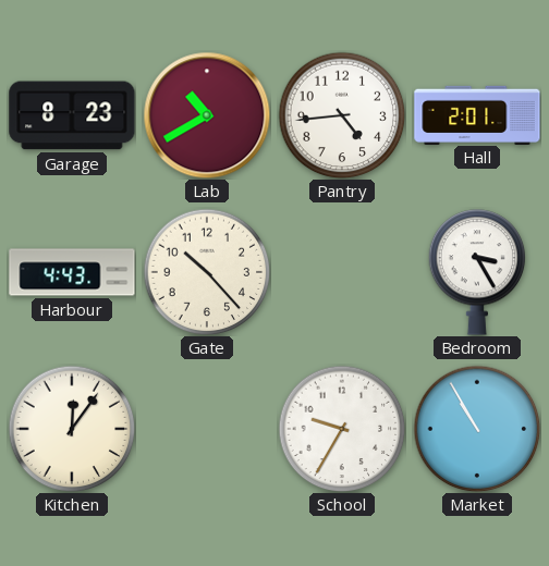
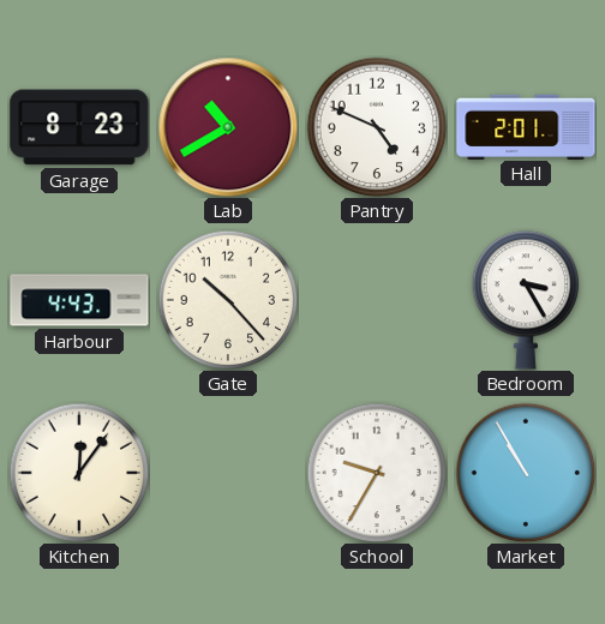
Pantry: 4:44 -> 4:49 (377, 127)
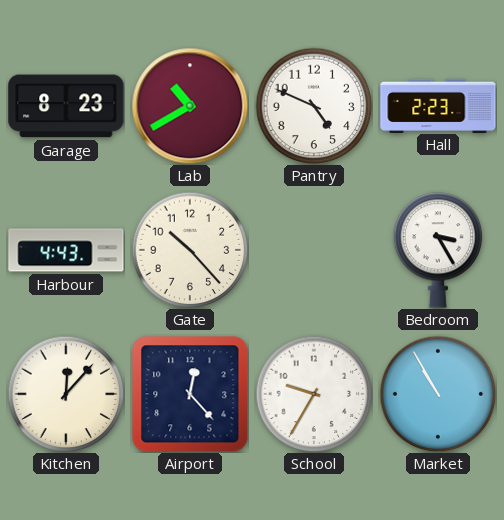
Hall: 2:01 -> 2:23 (438, 105)
Kitchen: 12:06 -> 12:07 (66, 394)
Airport: none -> 12:23 (190, 394)
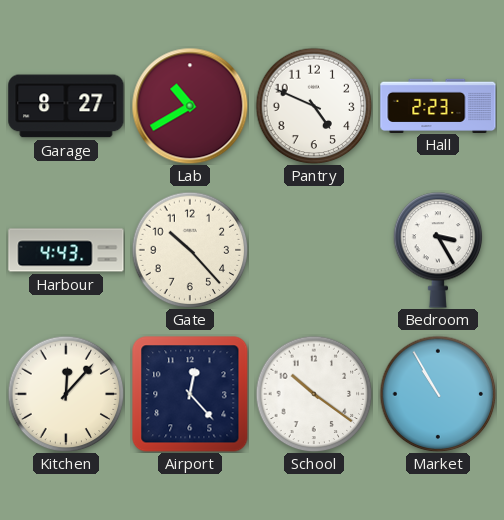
Garage: 8:23 -> 8:27 (66, 106)
School: 9:35 -> 10:21 (314, 394)
